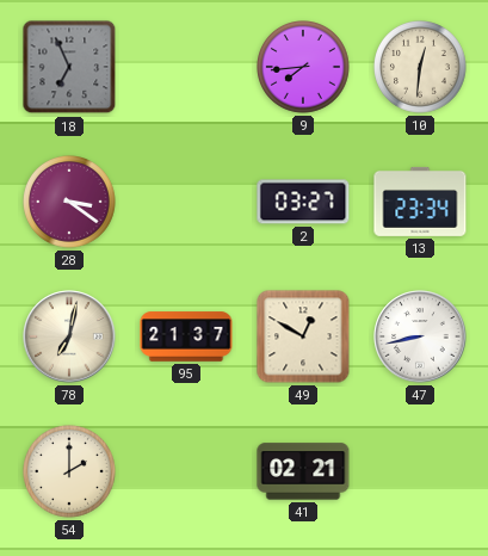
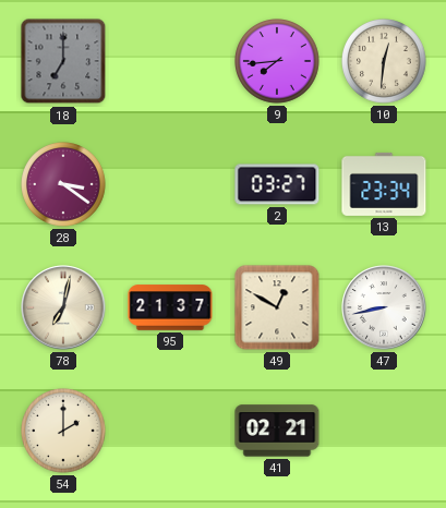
18: 6:56 -> 7:00 (63, 61)
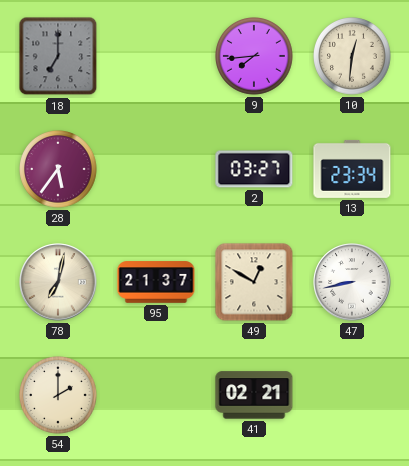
28: 3:21 -> 5:36 (59, 170)
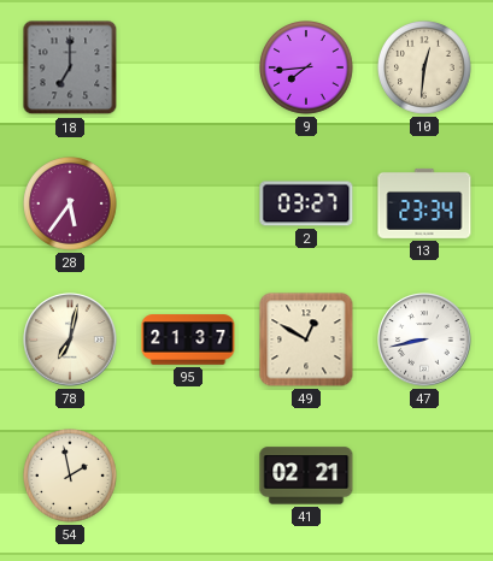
54: 2:00 -> 1:58 (71, 477)
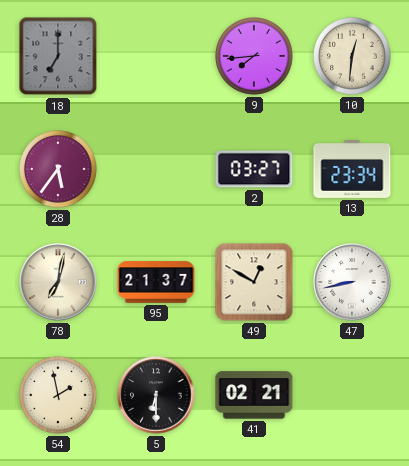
5: none -> 6:30 (156, 395)
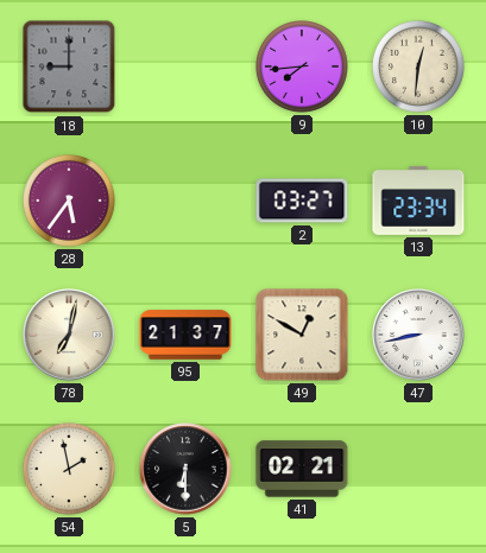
18: 7:00 -> 9:00 (69, 66)
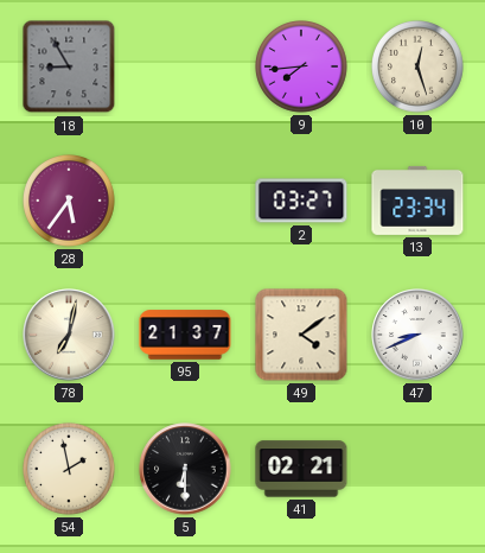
18: 9:00 -> 8:55 (69, 66)
10: 12:31 -> 12:27 (419, 68)
49: 12:50 -> 4:09 (301, 335)
47: 8:43 -> 8:41 (417, 335)
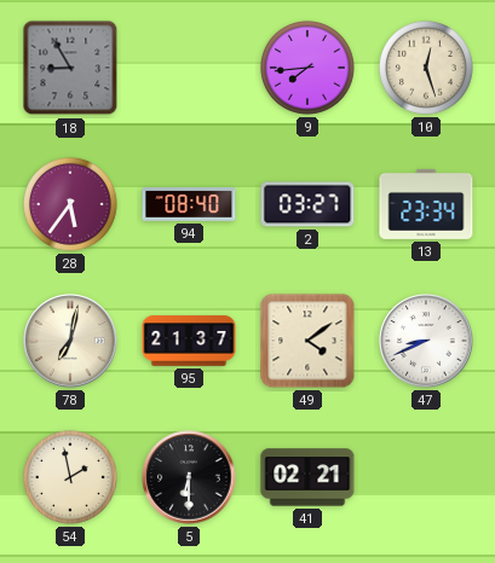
94: none -> 08:40 (189, 205)
